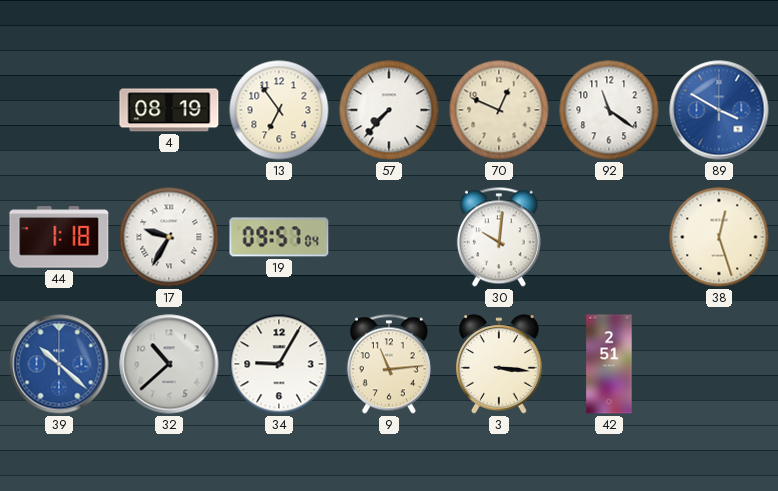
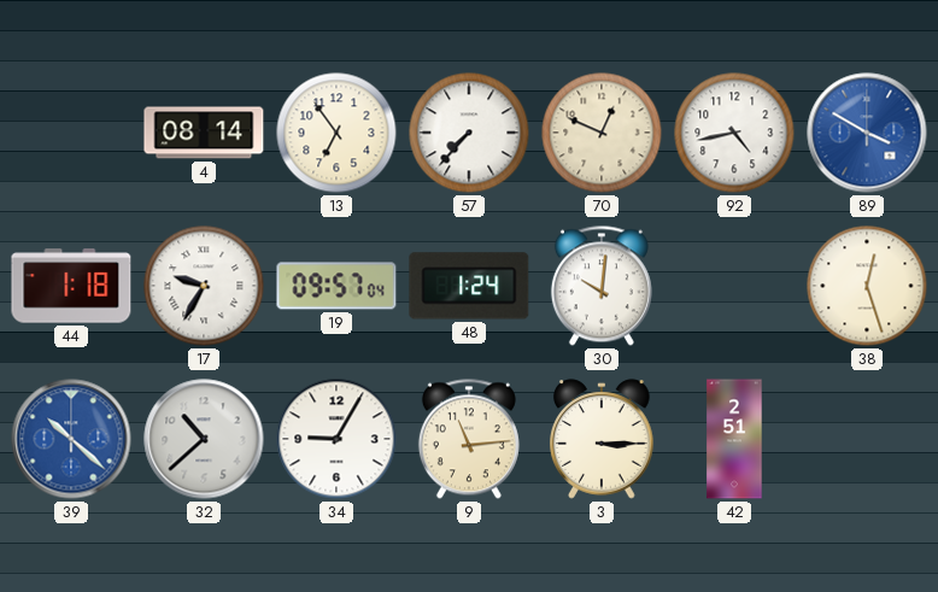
4: 08:19 -> 08:14 (204, 133)
92: 11:21 -> 4:43 (734, 133)
48: none -> 1:24 (469, 286)
3: 3:16 -> 3:15 (602, 439)
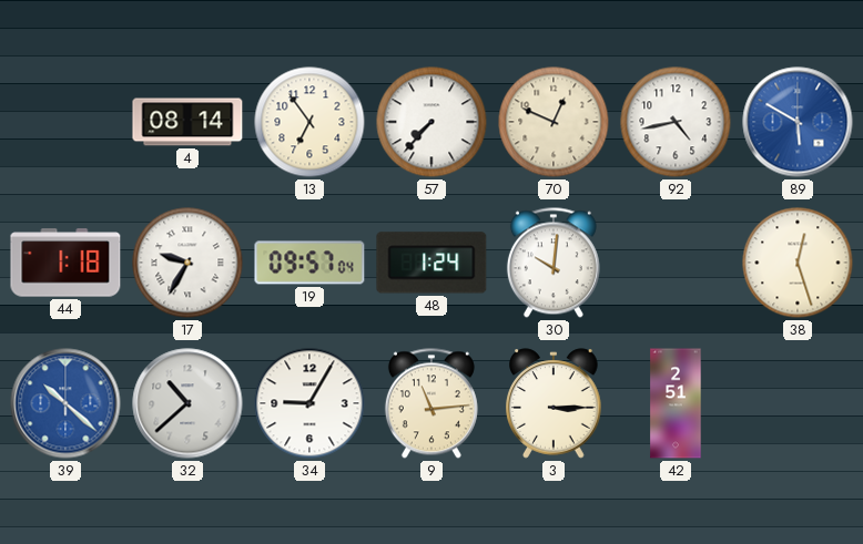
89: 3:50 -> 5:50 (798, 122)
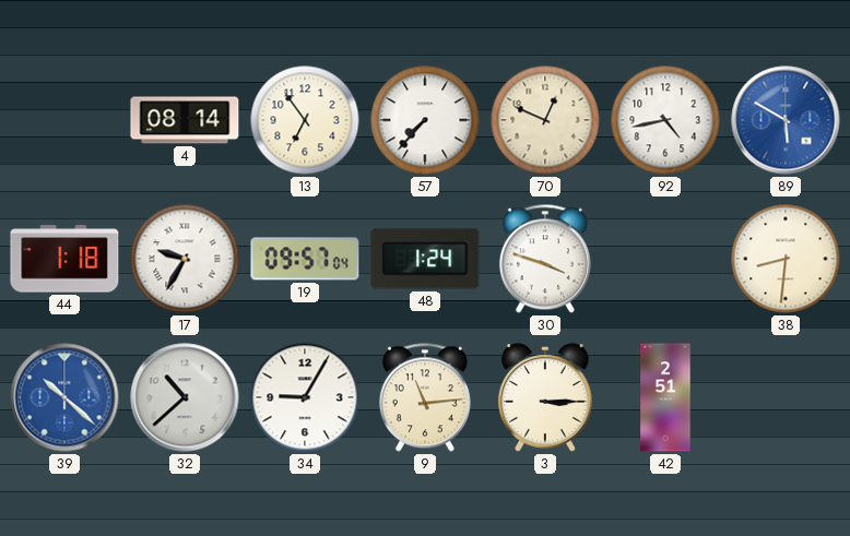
30: 10:01 -> 3:48 (545, 259)
38: 12:27 -> 8:31 (786, 259)
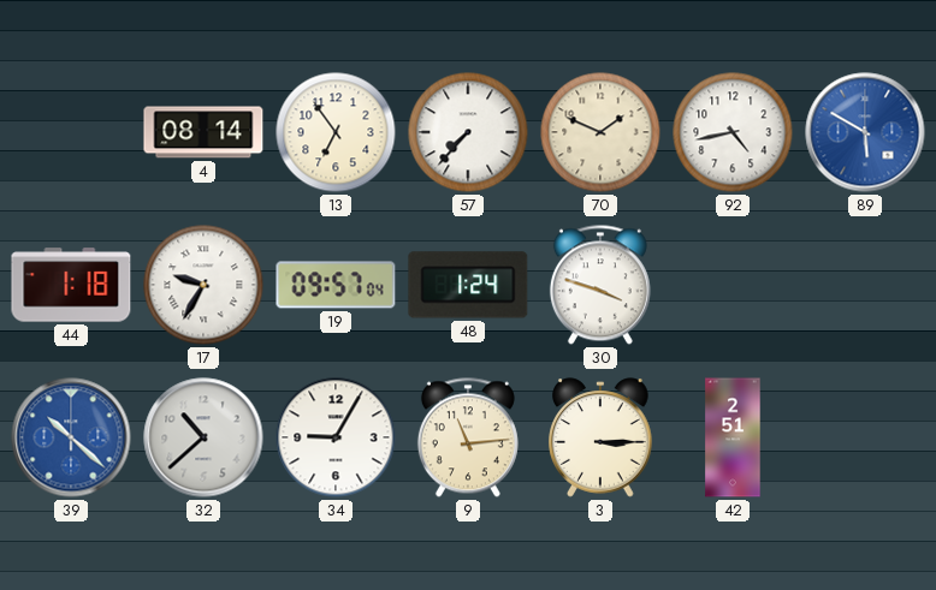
70: 12:49 -> 1:49 (600, 132)
38: 8:31 -> none (786, 259)
